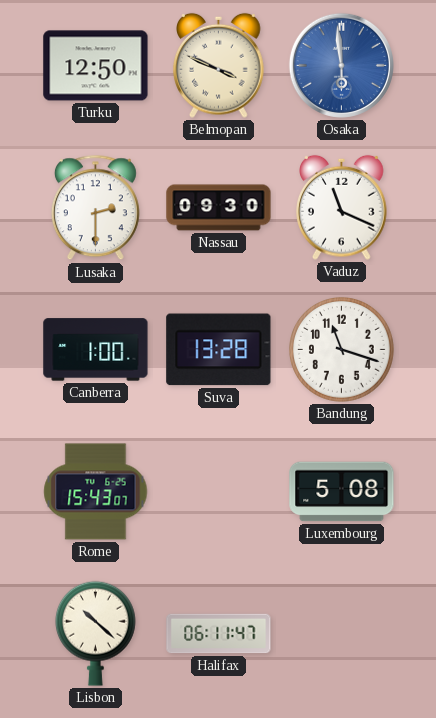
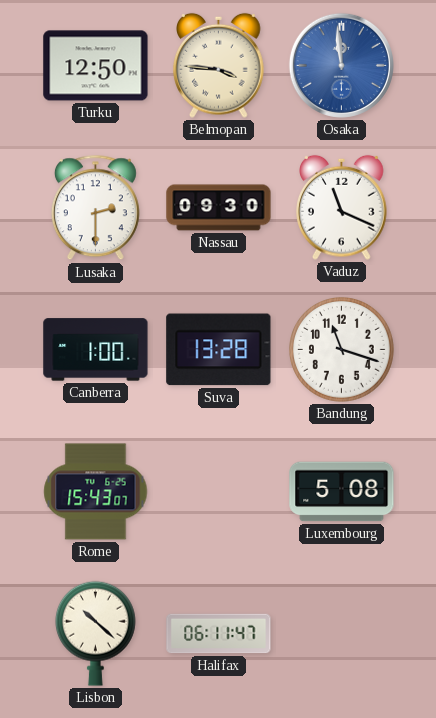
Belmopan: 3:49 -> 3:46 (219, 65)
Osaka: 5:59 -> 11:59 (341, 65)
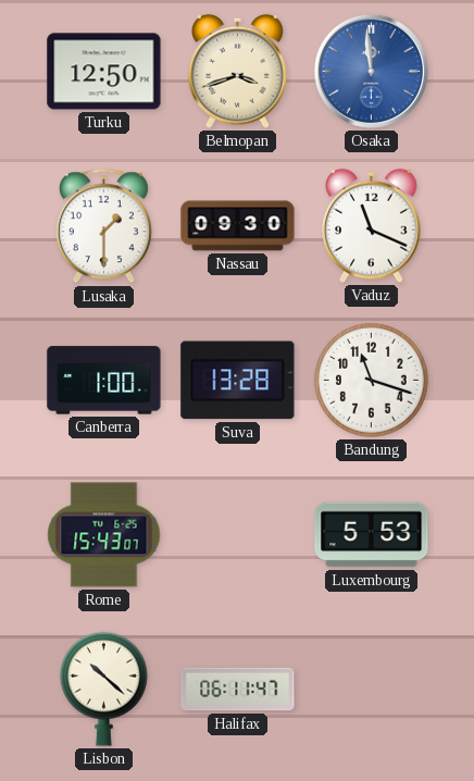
Belmopan: 3:46 -> 3:42 (238, 71)
Lusaka: 2:30 -> 1:30 (103, 226)
Luxembourg: 5:08 -> 5:53 (372, 535)
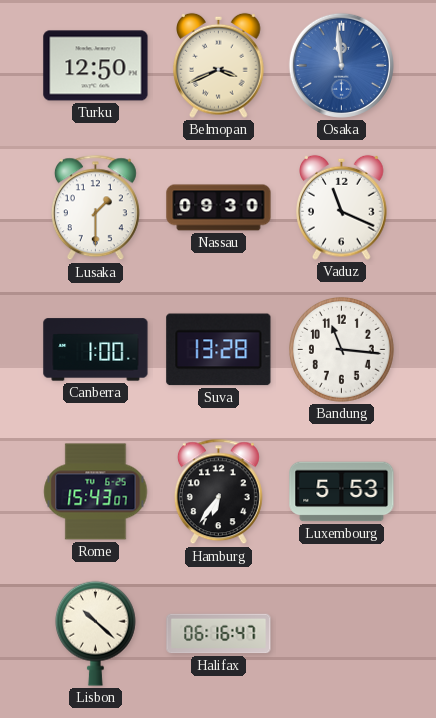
Belmopan: 3:42 -> 3:41 (219, 65)
Bandung: 11:18 -> 11:16 (342, 350)
Hamburg: none -> 6:36 (218, 492)
Halifax: 06:11 -> 06:16 (219, 634)
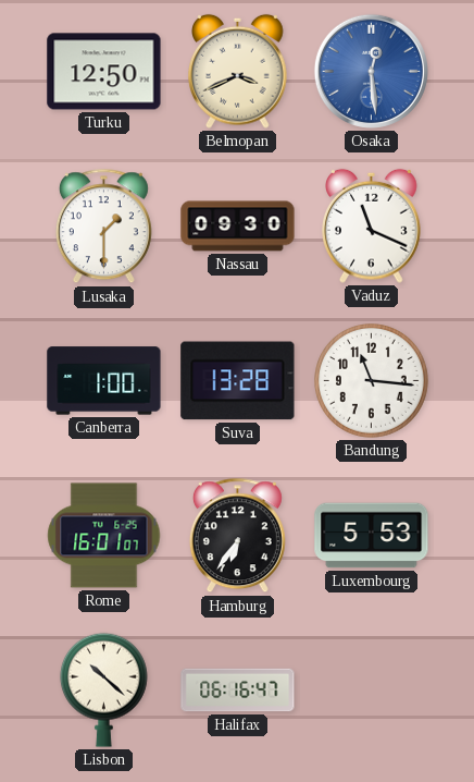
Osaka: 11:59 -> 12:29 (371, 71)
Rome: 15:43 -> 16:01 (104, 536)
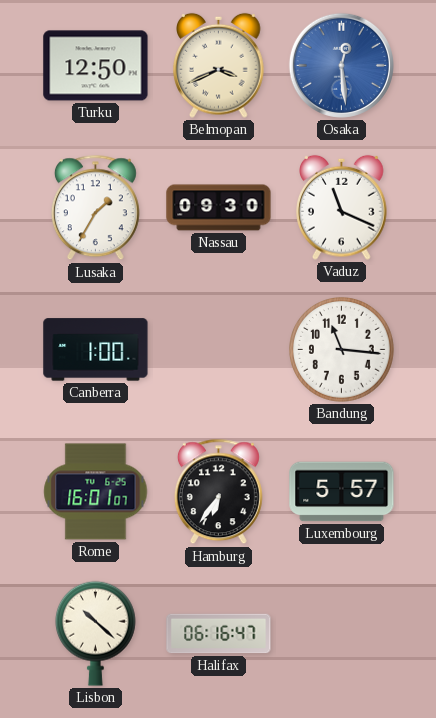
Lusaka: 1:30 -> 1:35 (95, 208)
Suva: 13:28 -> none (238, 381)
Luxembourg: 5:53 -> 5:57 (342, 492)
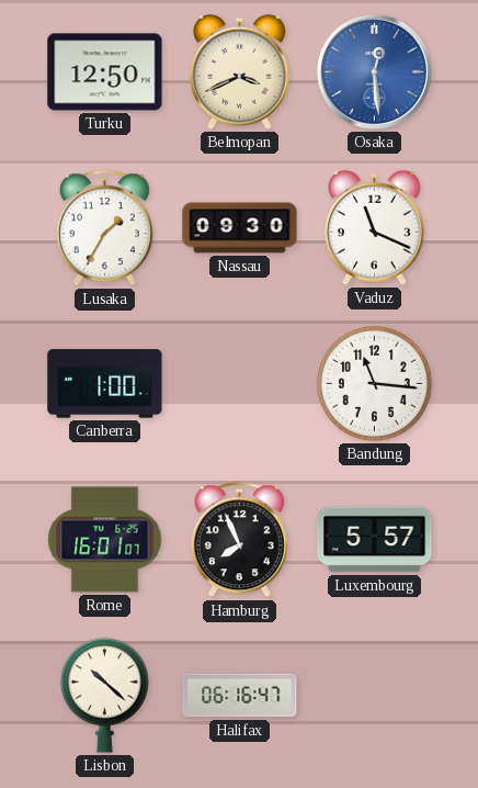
Hamburg: 6:36 -> 7:56 (239, 540)
